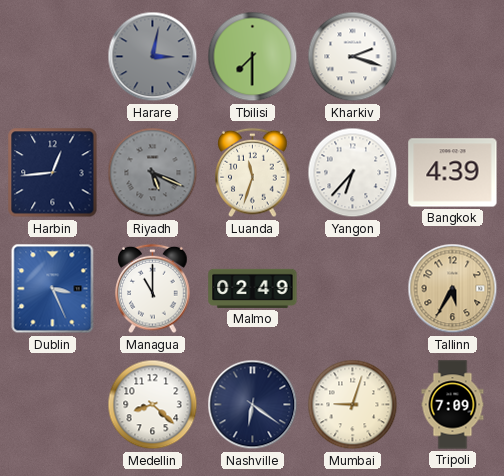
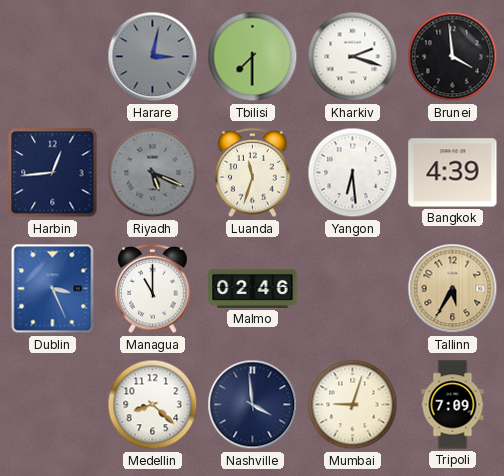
Brunei: none -> 3:59 (453, 57)
Yangon: 6:37 -> 6:29 (353, 173)
Malmo: 02:49 -> 02:46 (253, 288)
Nashville: 6:21 -> 3:59 (253, 405)
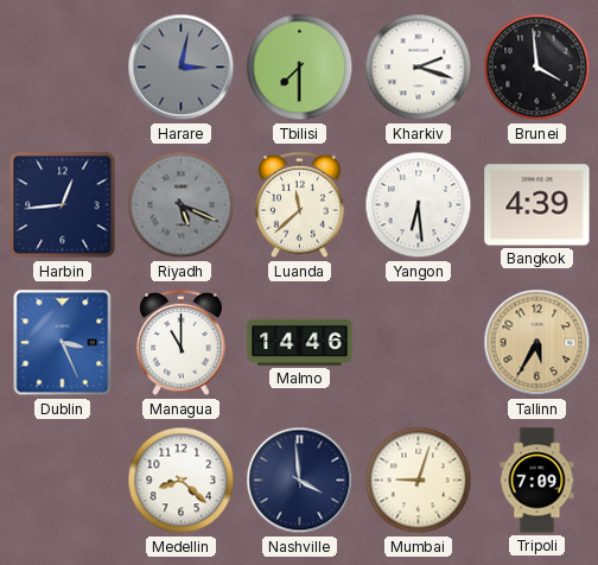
Luanda: 11:33 -> 11:38 (300, 205)
Malmo: 02:46 -> 14:46 (300, 342)
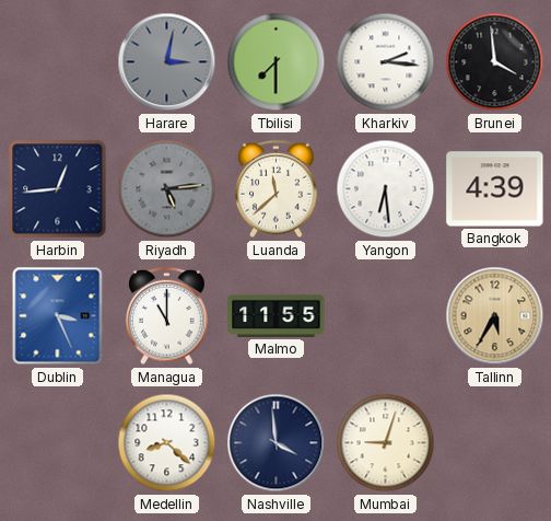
Kharkiv: 2:18 -> 2:16 (386, 62)
Riyadh: 5:19 -> 5:14 (167, 189)
Malmo: 14:46 -> 11:55 (277, 315)
Tripoli: 7:09 -> none (537, 481)
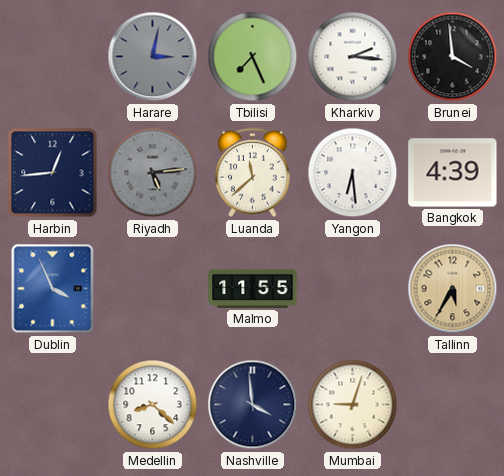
Tbilisi: 7:30 -> 7:26 (253, 57)
Dublin: 3:26 -> 3:56 (53, 289)
Managua: 11:00 -> none (167, 316)
